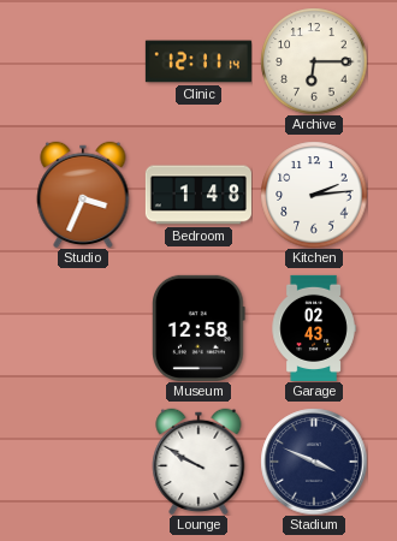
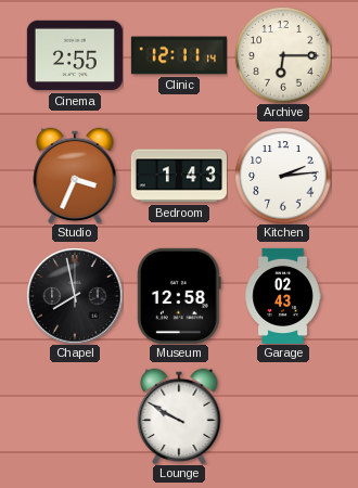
Cinema: none -> 2:55 (75, 55)
Bedroom: 1:48 -> 1:43 (179, 176)
Chapel: none -> 7:58 (75, 296)
Stadium: 3:49 -> none (314, 462)
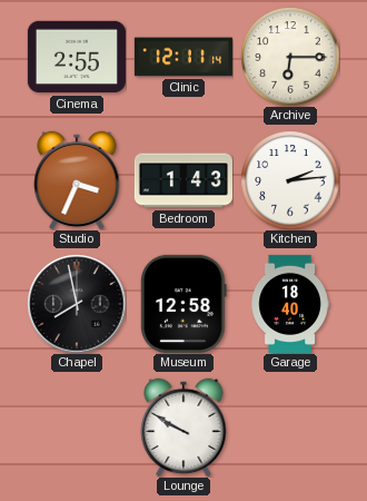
Garage: 02:43 -> 18:40 (290, 304)
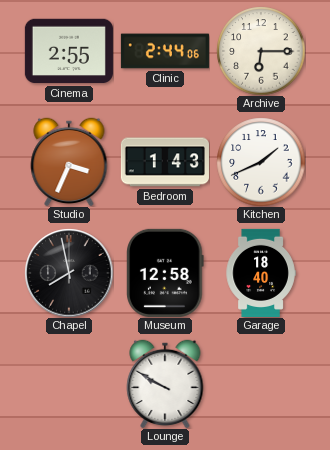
Clinic: 12:11 -> 2:44 (165, 51)
Kitchen: 2:14 -> 1:41 (261, 162)
